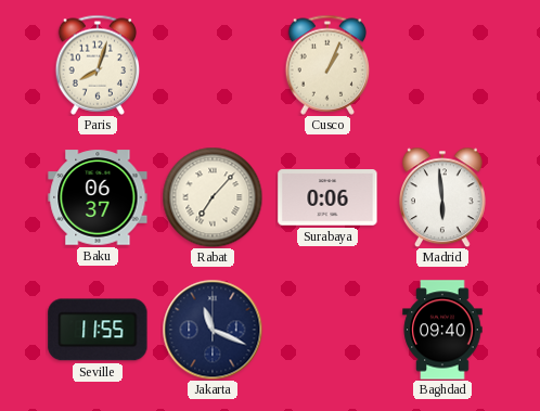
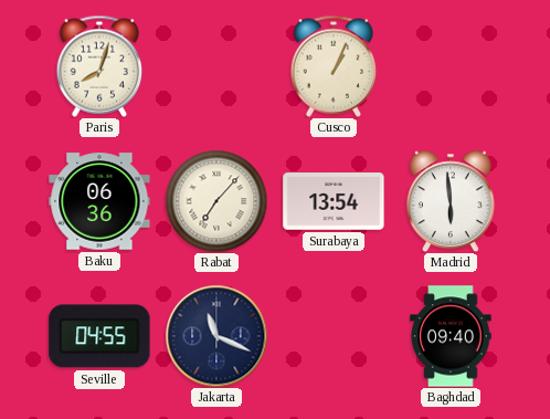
Baku: 06:37 -> 06:36 (99, 201)
Surabaya: 0:06 -> 13:54 (334, 201)
Seville: 11:55 -> 04:55 (99, 336)
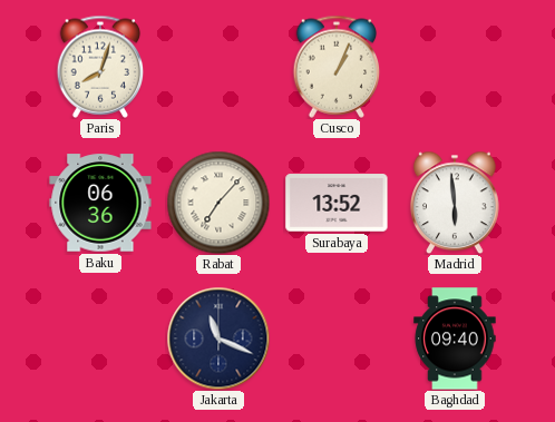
Surabaya: 13:54 -> 13:52 (337, 203)
Seville: 04:55 -> none (99, 336)
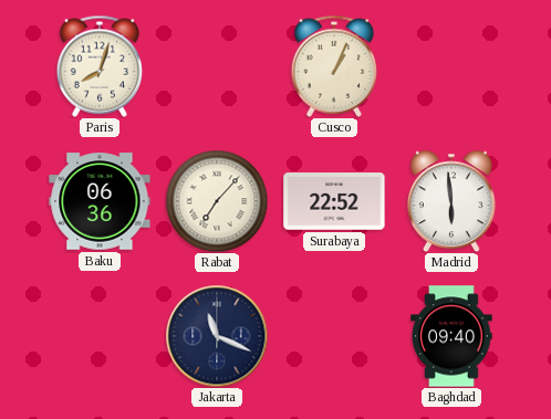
Surabaya: 13:52 -> 22:52 (334, 201)
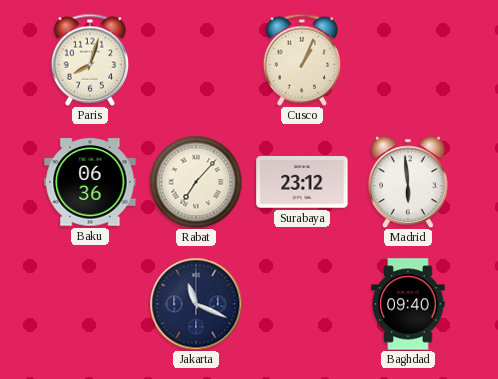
Surabaya: 22:52 -> 23:12 (302, 182)
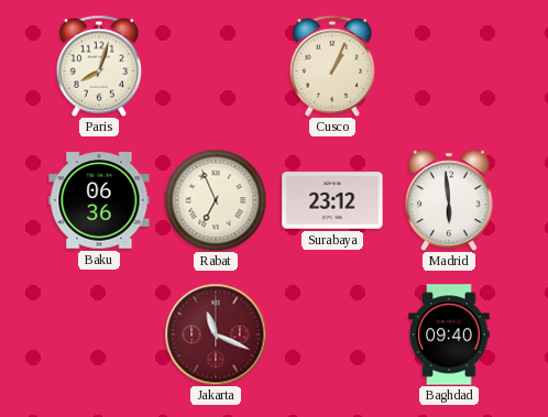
Rabat: 7:07 -> 6:56 (216, 200)
Jakarta dial: navy -> burgundy (216, 334)
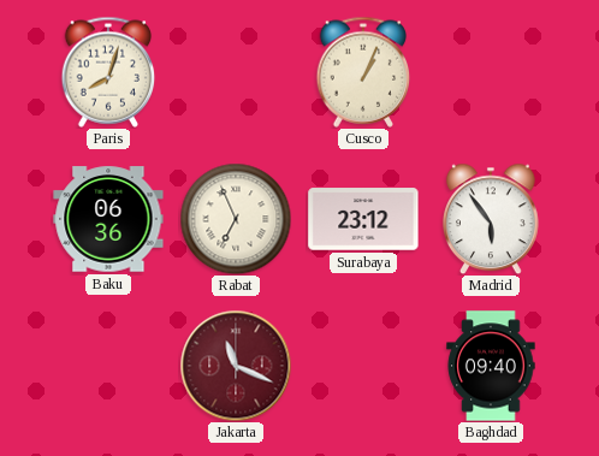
Madrid: 5:59 -> 5:54 (491, 219)
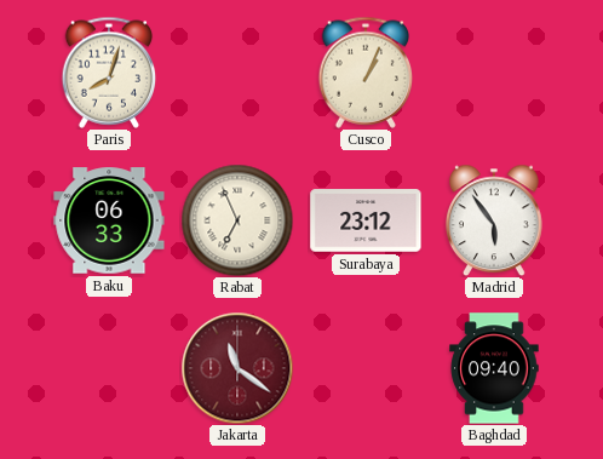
Baku: 06:36 -> 06:33 (109, 220)
Jakarta: 11:19 -> 11:21 (237, 368)
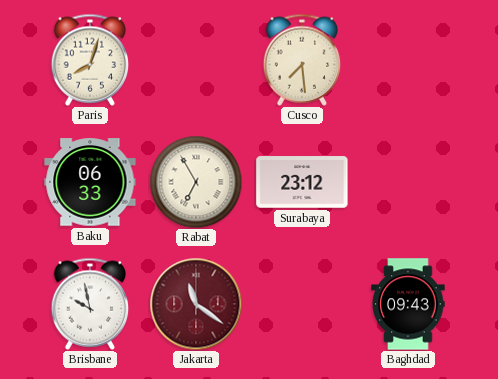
Cusco: 1:04 -> 7:29 (302, 60)
Rabat: 6:56 -> 6:55 (196, 182)
Madrid: 5:54 -> none (494, 220)
Brisbane: none -> 9:58 (90, 304)
Baghdad: 09:40 -> 09:43 (408, 304)
